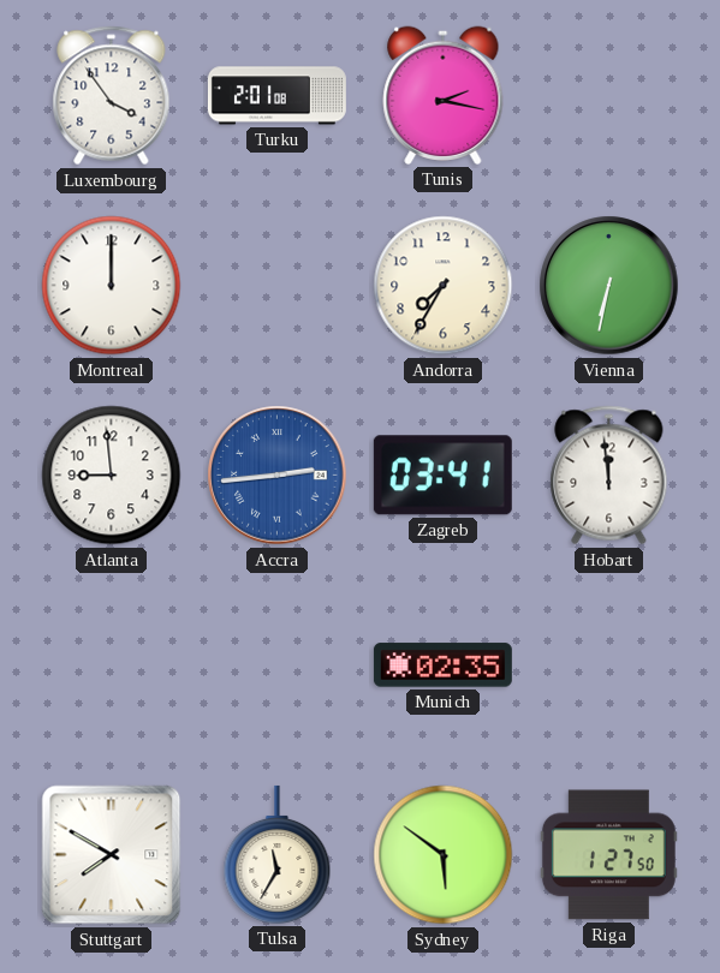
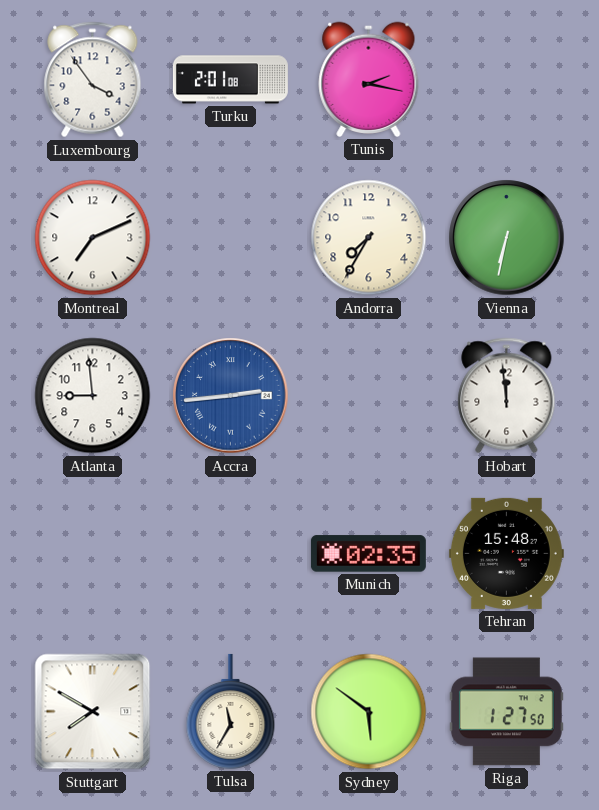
Montreal: 12:00 -> 7:11 (93, 238)
Zagreb: 03:41 -> none (442, 476)
Tehran: none -> 15:48 (506, 553)
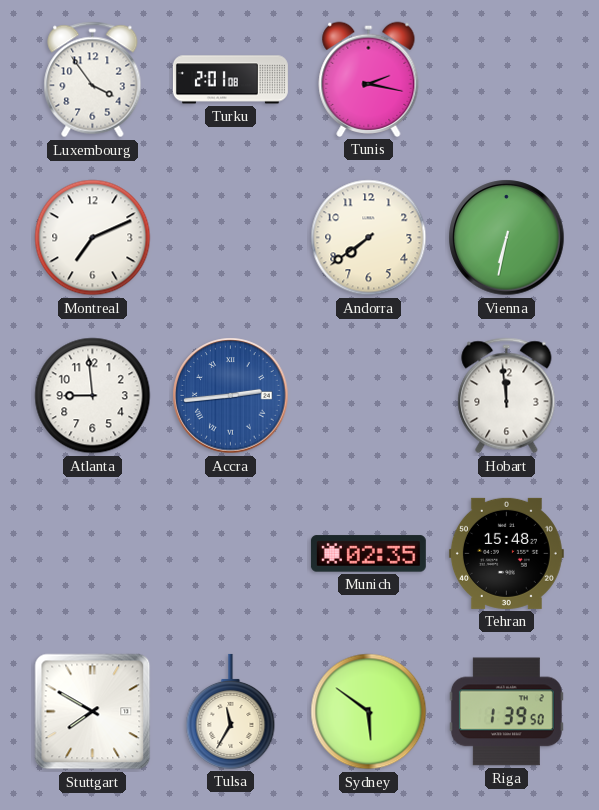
Andorra: 7:35 -> 7:39 (369, 238)
Riga: 1:27 -> 1:39 (506, 712)
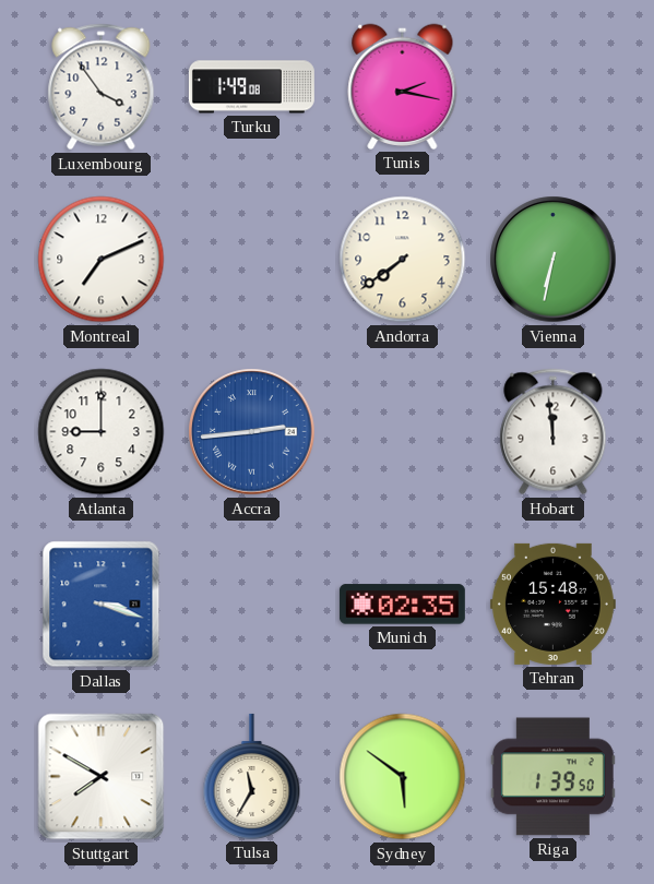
Turku: 2:01 -> 1:49 (251, 87)
Atlanta: 8:59 -> 9:00 (102, 432)
Dallas: none -> 3:18 (102, 605)
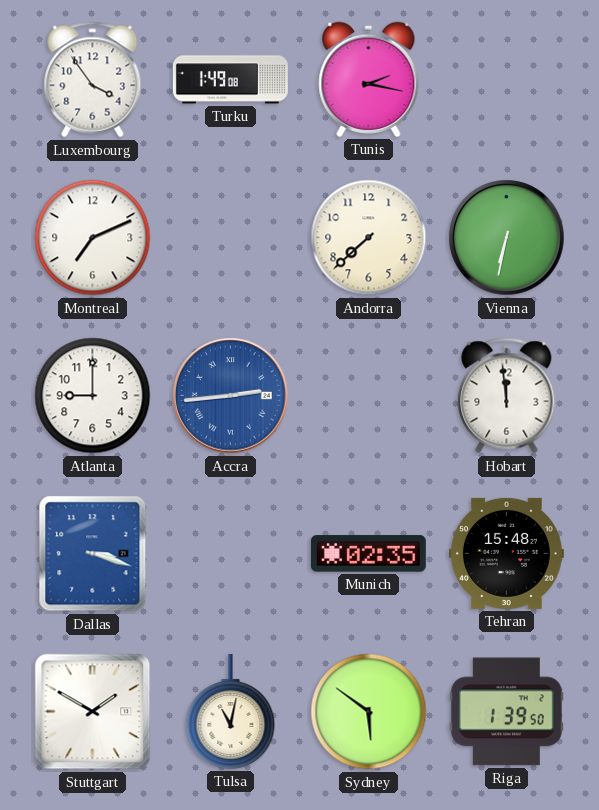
Andorra: 7:39 -> 7:38 (369, 238)
Stuttgart: 7:50 -> 1:50 (93, 712)
Tulsa: 11:35 -> 11:02 (231, 711)
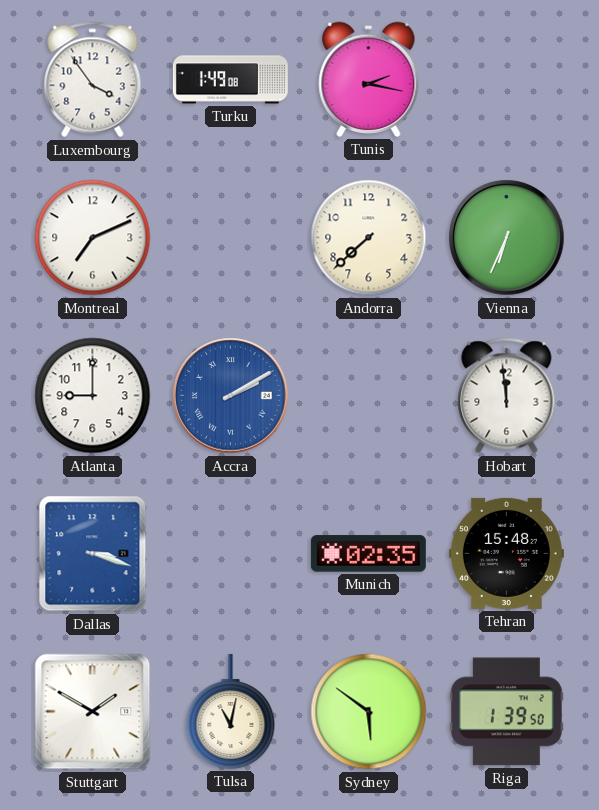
Vienna: 6:32 -> 6:34 (507, 238)
Accra: 2:44 -> 2:10 (231, 396)
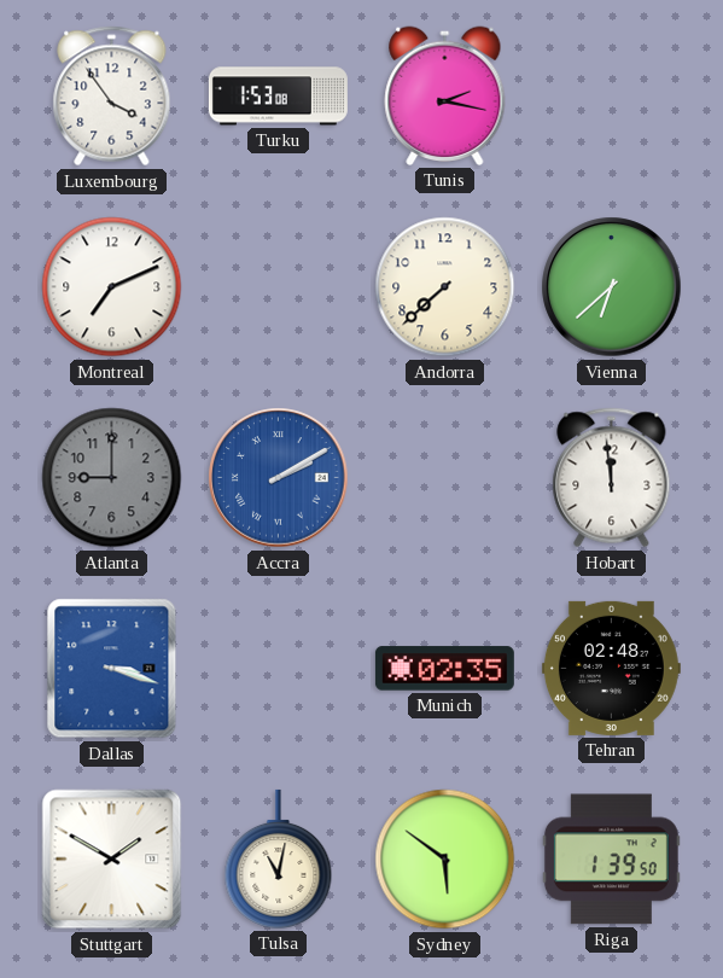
Turku: 1:49 -> 1:53 (278, 97)
Vienna: 6:34 -> 6:38 (612, 287)
Atlanta dial: white -> grey (112, 478)
Tehran: 15:48 -> 02:48 (611, 668)
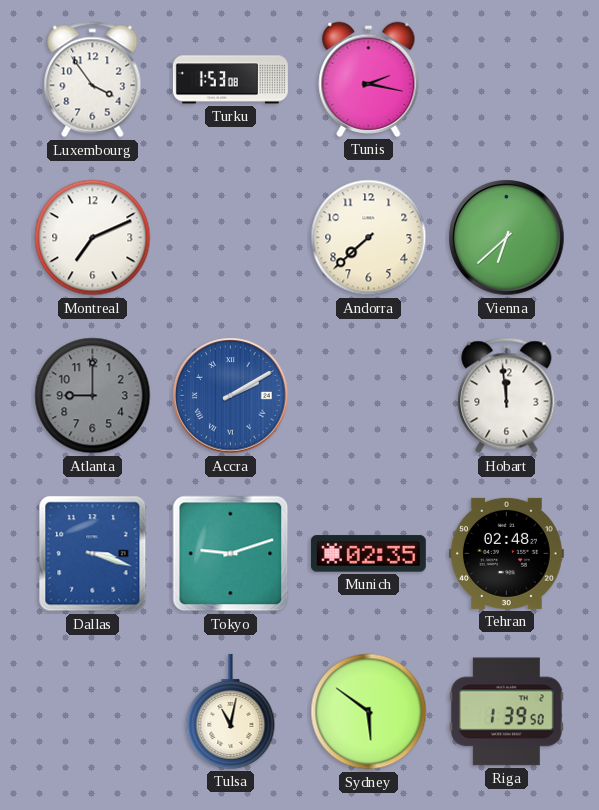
Tokyo: none -> 9:12 (231, 554)
Stuttgart: 1:50 -> none (112, 860)
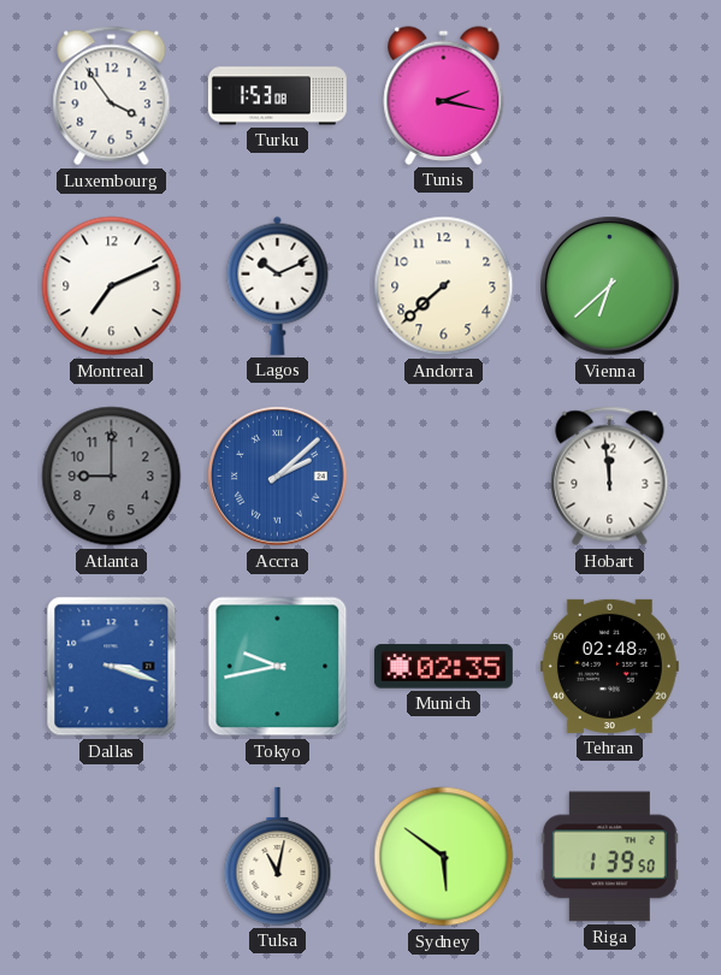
Lagos: none -> 10:11 (278, 285)
Accra: 2:10 -> 2:08 (278, 477)
Tokyo: 9:12 -> 9:43 (278, 667)
